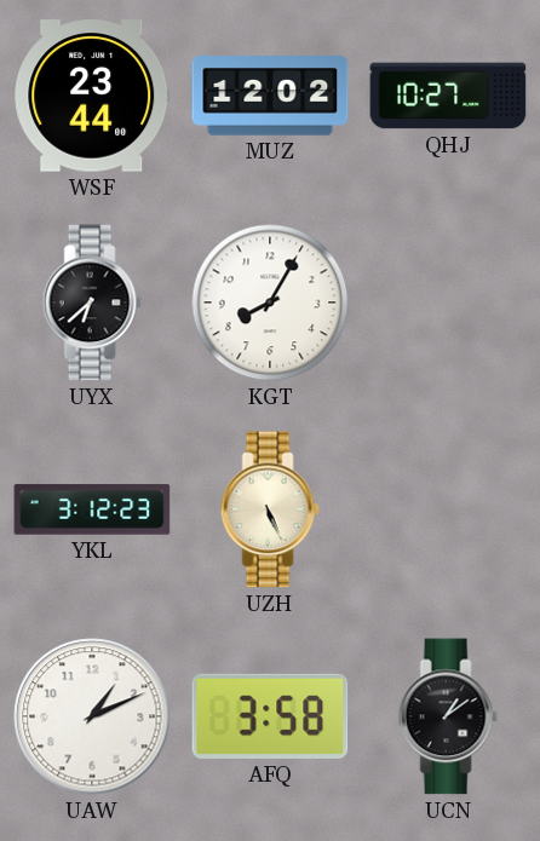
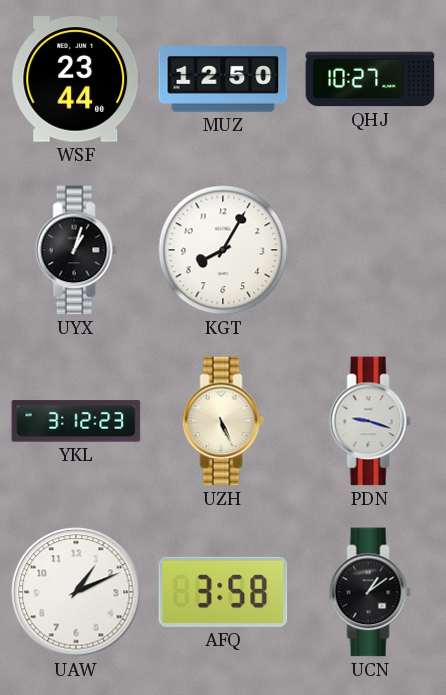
MUZ: 12:02 -> 12:50 (223, 79)
UYX: 6:38 -> 1:03 (76, 250)
PDN: none -> 9:18 (370, 421)
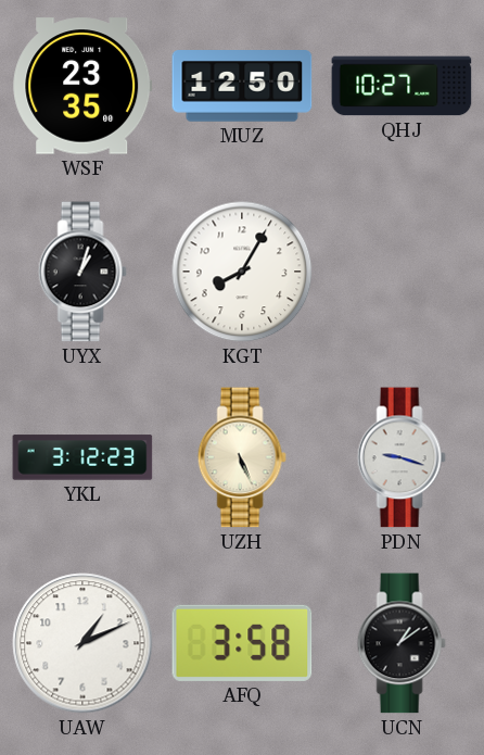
WSF: 23:44 -> 23:35 (82, 86)
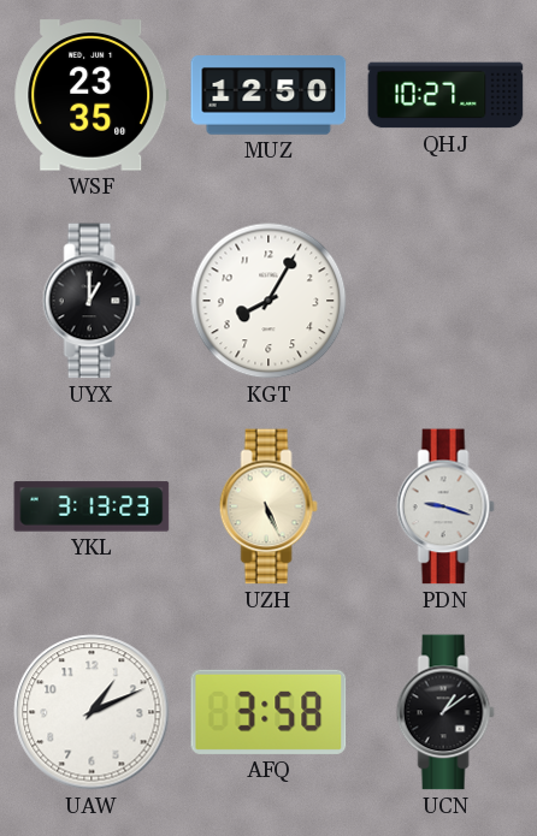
UYX: 1:03 -> 1:00 (92, 301)
YKL: 3:12 -> 3:13 (92, 506)
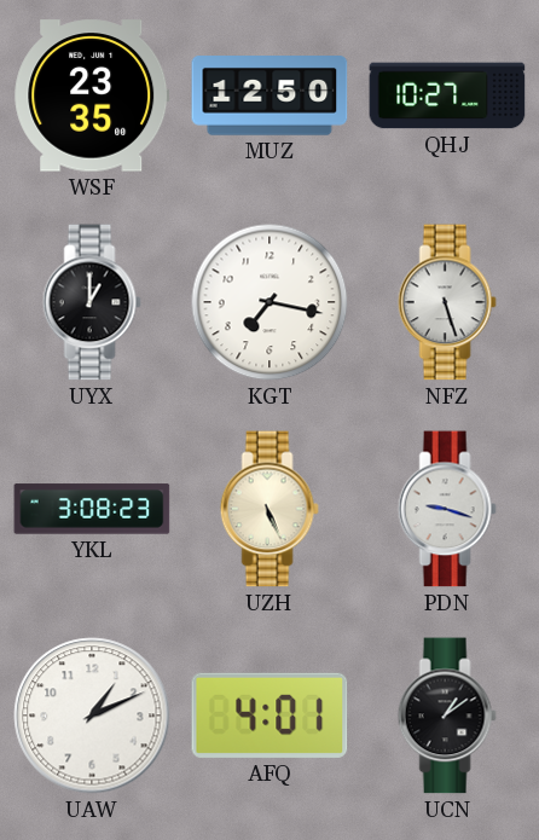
KGT: 8:05 -> 7:17 (269, 302)
NFZ: none -> 5:27 (447, 302)
YKL: 3:13 -> 3:08 (92, 509)
AFQ: 3:58 -> 4:01 (269, 716)
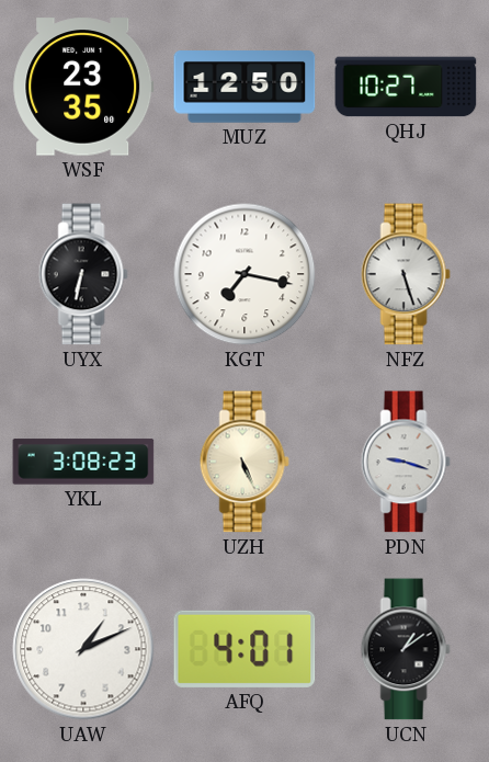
UYX: 1:00 -> 6:32 (83, 274)
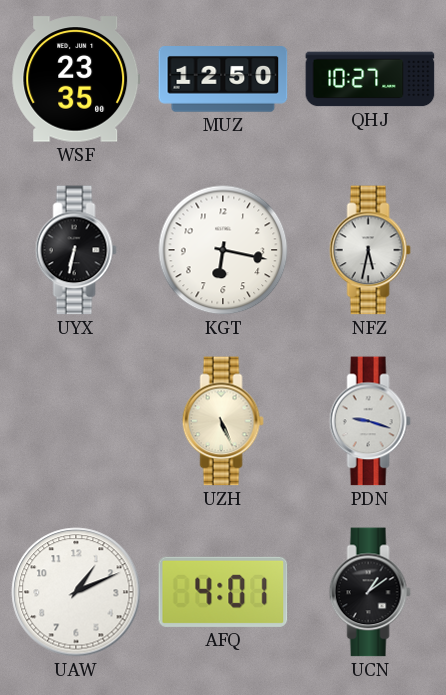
KGT: 7:17 -> 6:17 (223, 250)
NFZ: 5:27 -> 5:32 (370, 250)
YKL: 3:08 -> none (83, 462)
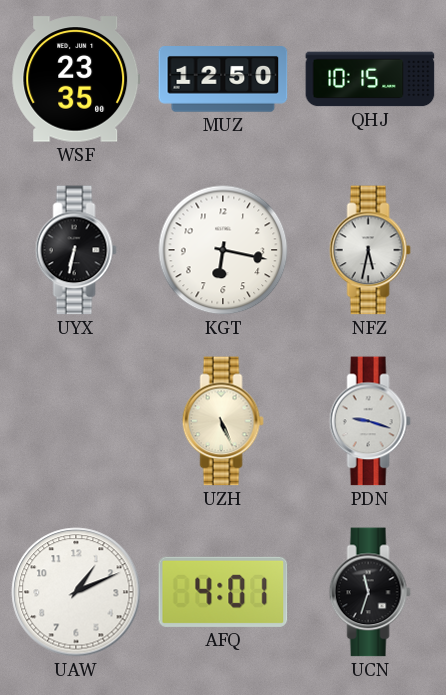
QHJ: 10:27 -> 10:15 (370, 79)
UCN: 1:09 -> 11:33 (370, 592)
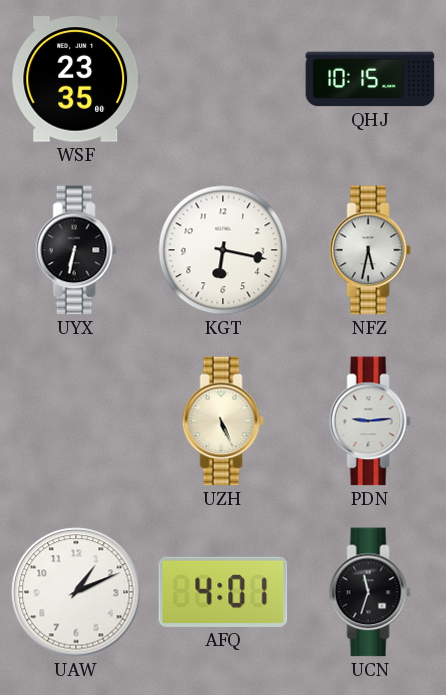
MUZ: 12:50 -> none (223, 79)
PDN: 9:18 -> 9:14 (370, 421)
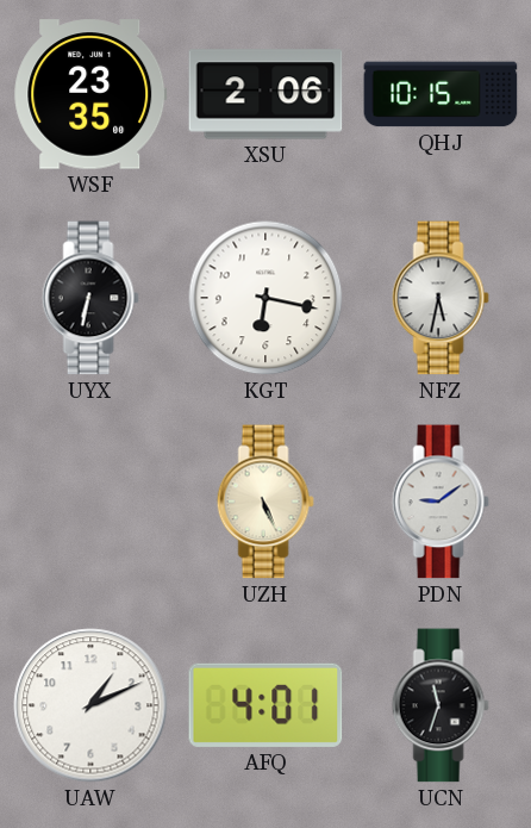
XSU: none -> 2:06 (265, 94)
PDN: 9:14 -> 9:09 (441, 502)
